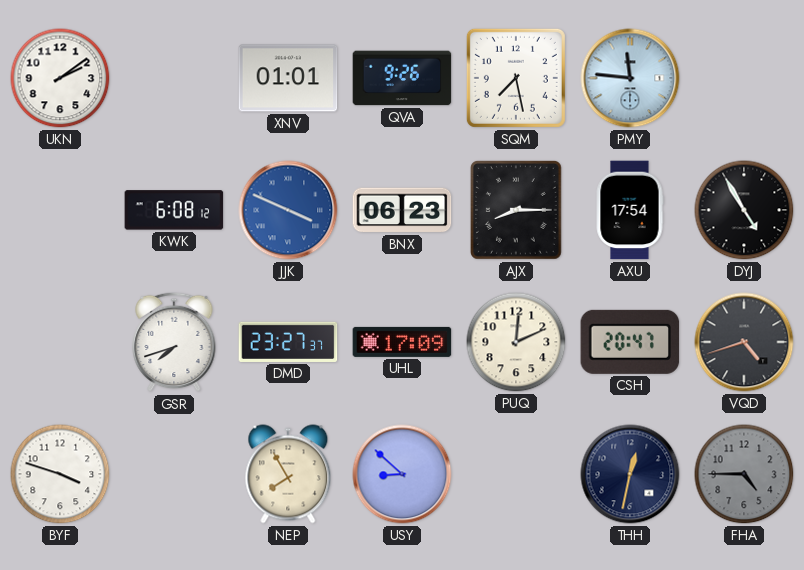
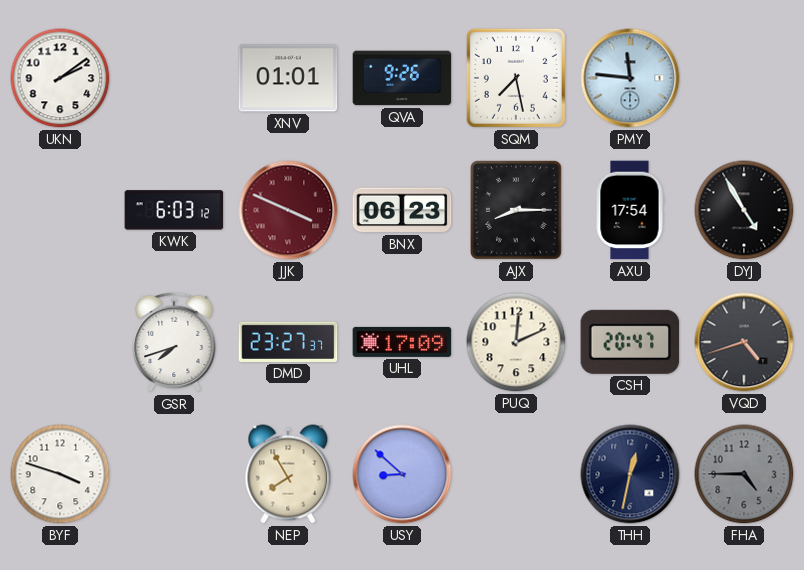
KWK: 6:08 -> 6:03 (174, 210)
JJK dial: blue -> burgundy (288, 210)
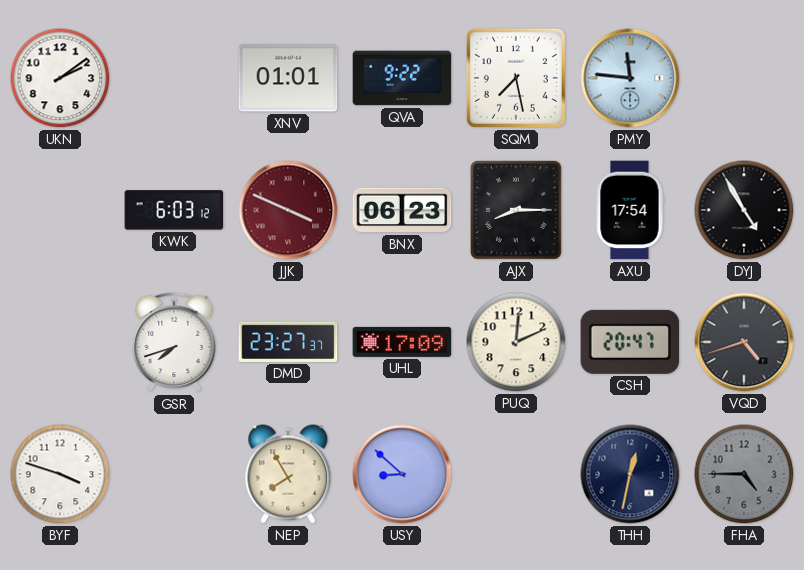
QVA: 9:26 -> 9:22 (402, 78)
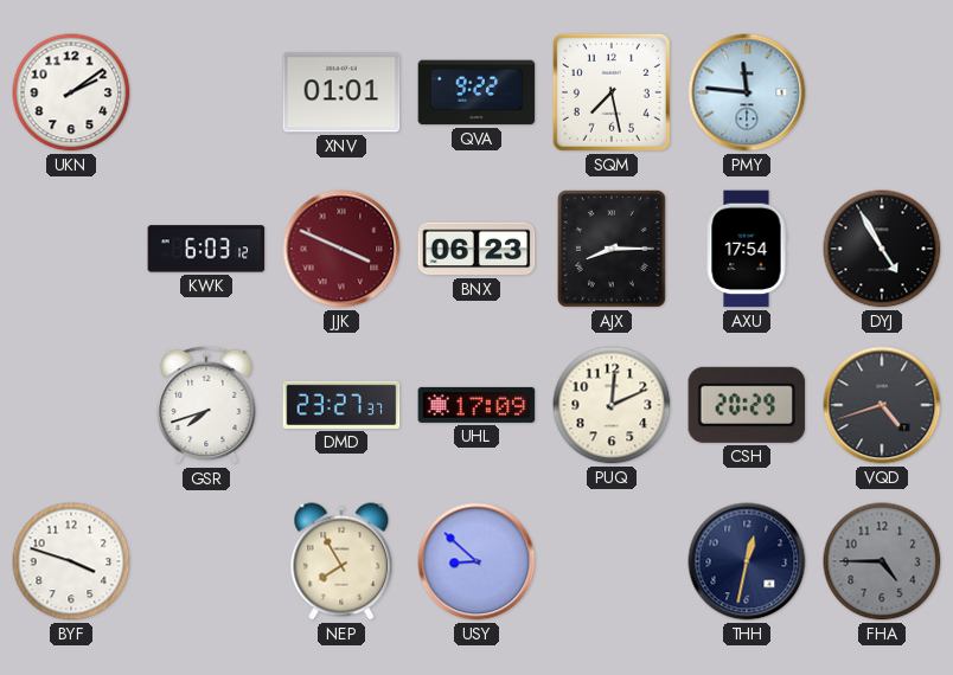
CSH: 20:47 -> 20:29 (747, 405)
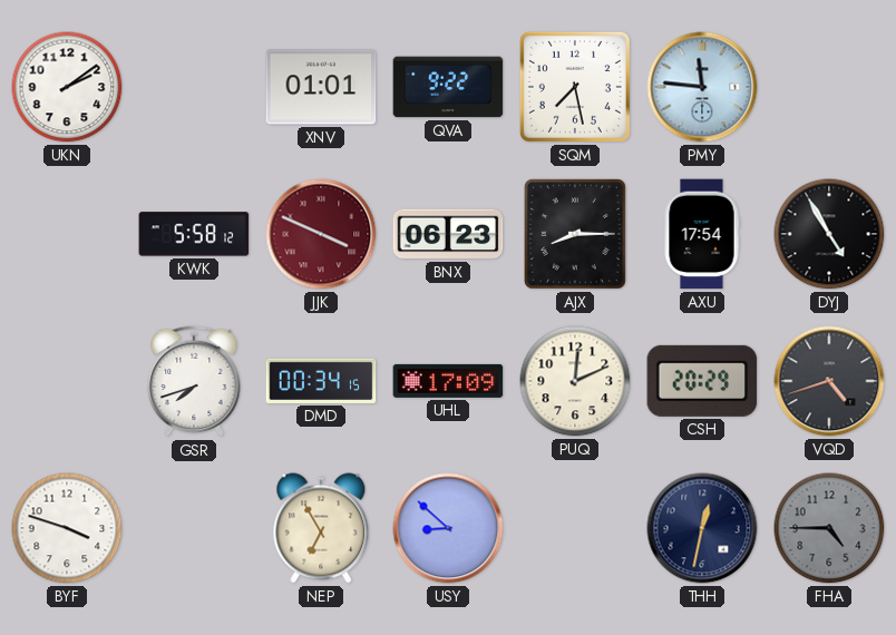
KWK: 6:03 -> 5:58 (194, 234)
DMD: 23:27 -> 00:34 (321, 381)
NEP: 7:55 -> 6:55 (321, 528)
